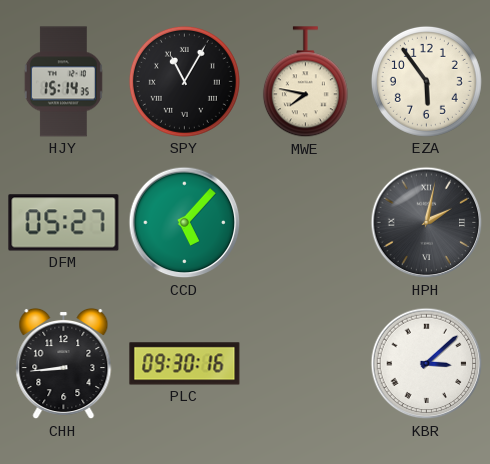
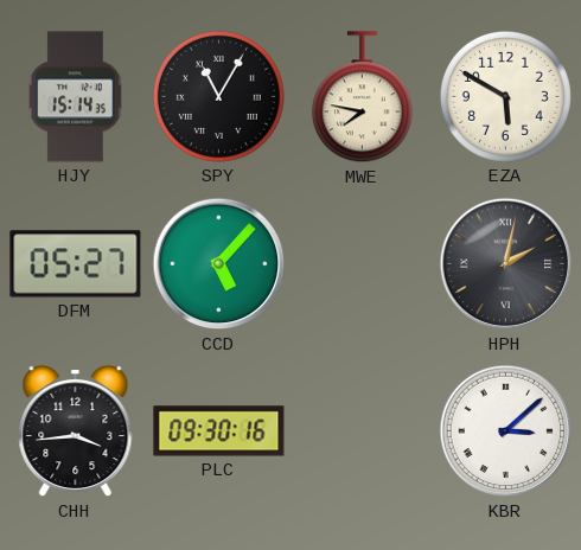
EZA: 5:54 -> 5:50 (505, 96)
CHH: 8:44 -> 3:44 (76, 431)
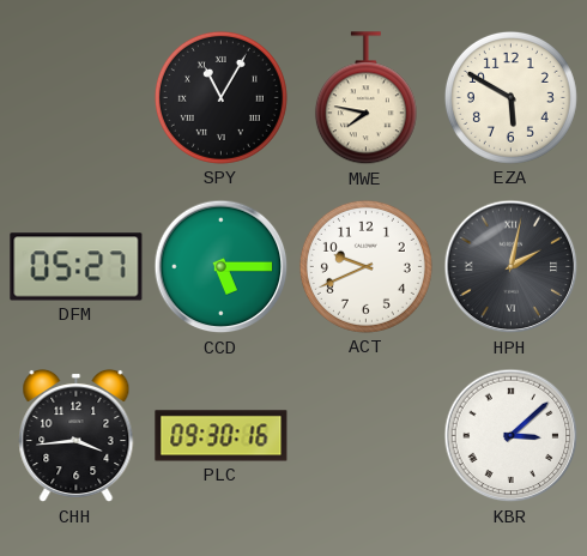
HJY: 15:14 -> none (75, 97)
CCD: 5:07 -> 5:15 (222, 267)
ACT: none -> 9:41 (365, 266)
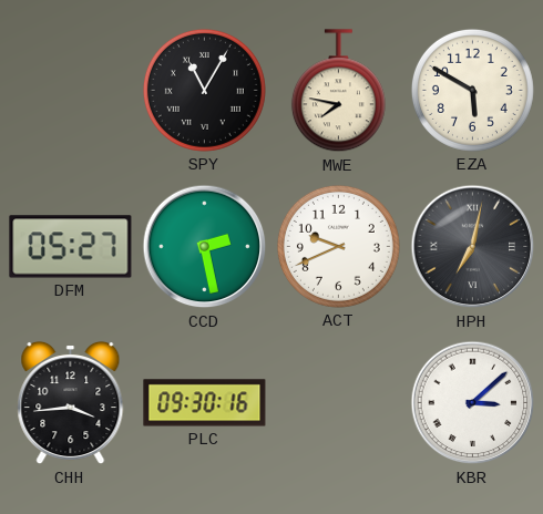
CCD: 5:15 -> 2:28 (205, 247)
HPH: 2:02 -> 7:02 (473, 247)
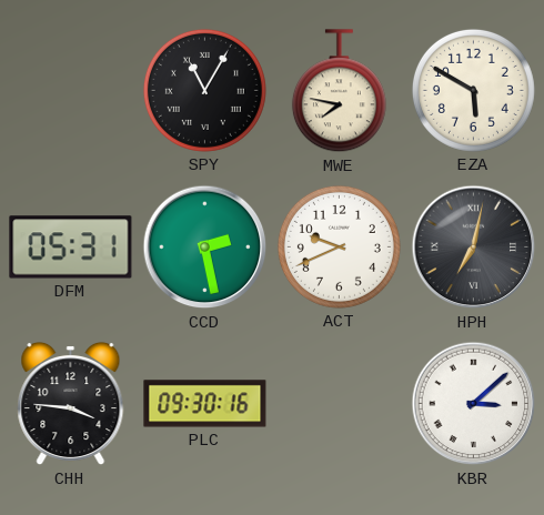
DFM: 05:27 -> 05:31 (71, 248)
CHH: 3:44 -> 3:46 (71, 404)
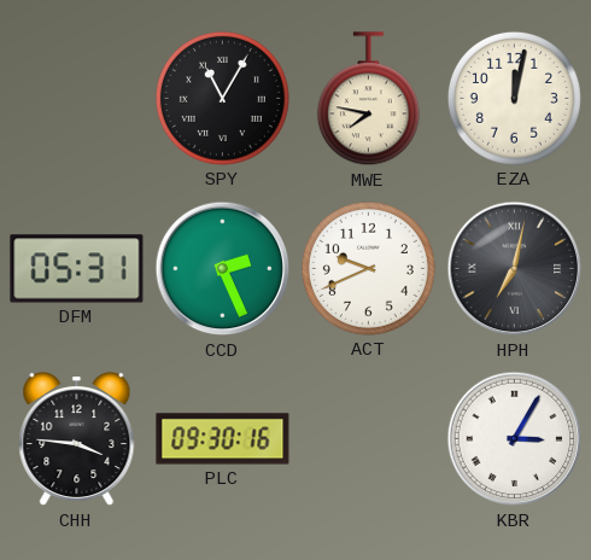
EZA: 5:50 -> 12:02 (514, 98)
CCD: 2:28 -> 2:26 (223, 269)
KBR: 3:08 -> 3:05 (515, 439)
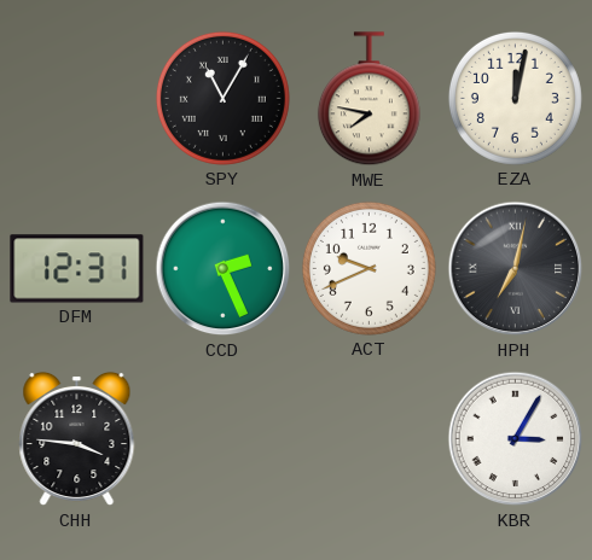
DFM: 05:31 -> 12:31 (77, 269)
PLC: 09:30 -> none (223, 439)
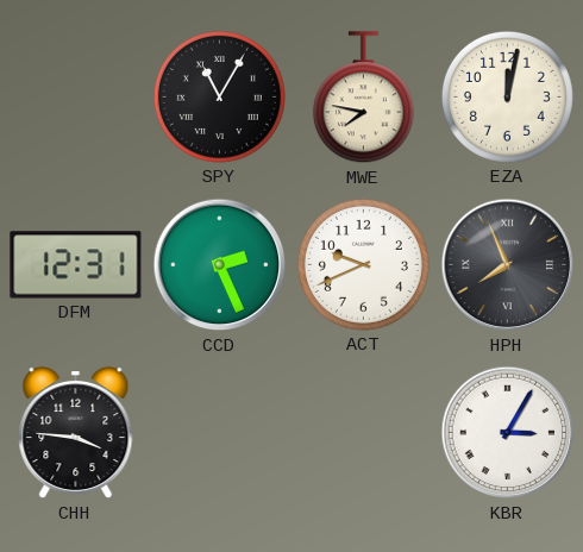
HPH: 7:02 -> 7:56 (508, 265)
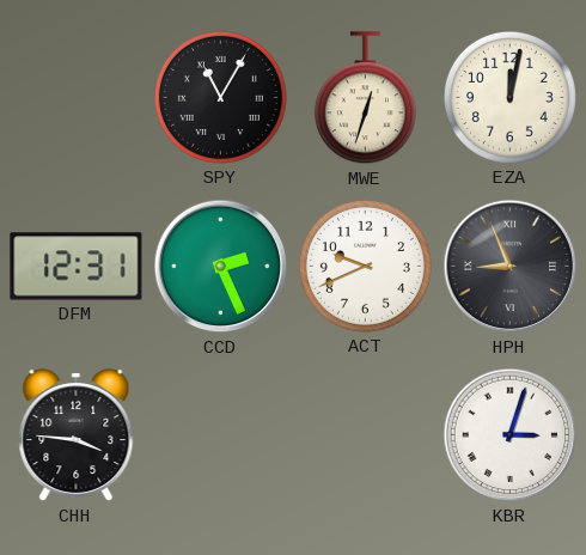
MWE: 7:47 -> 12:33 (365, 98)
HPH: 7:56 -> 8:56 (511, 267)
KBR: 3:05 -> 3:03 (511, 435)
